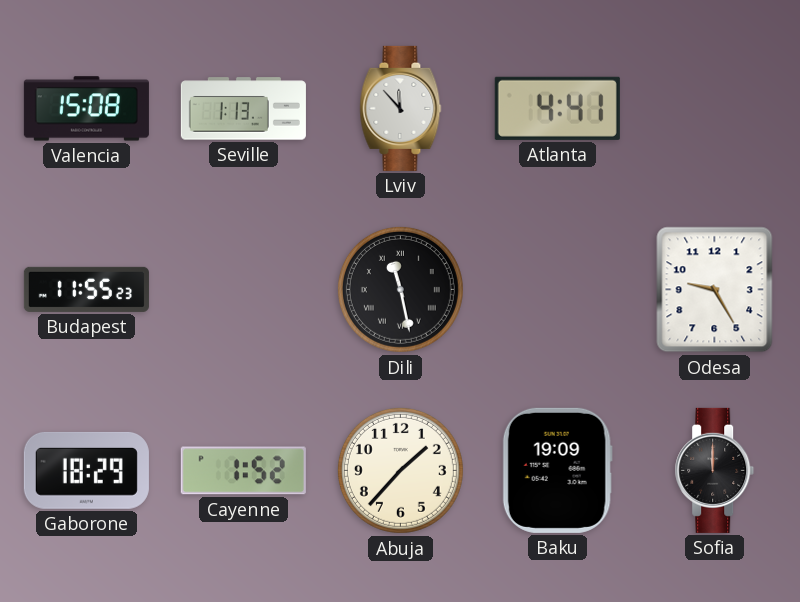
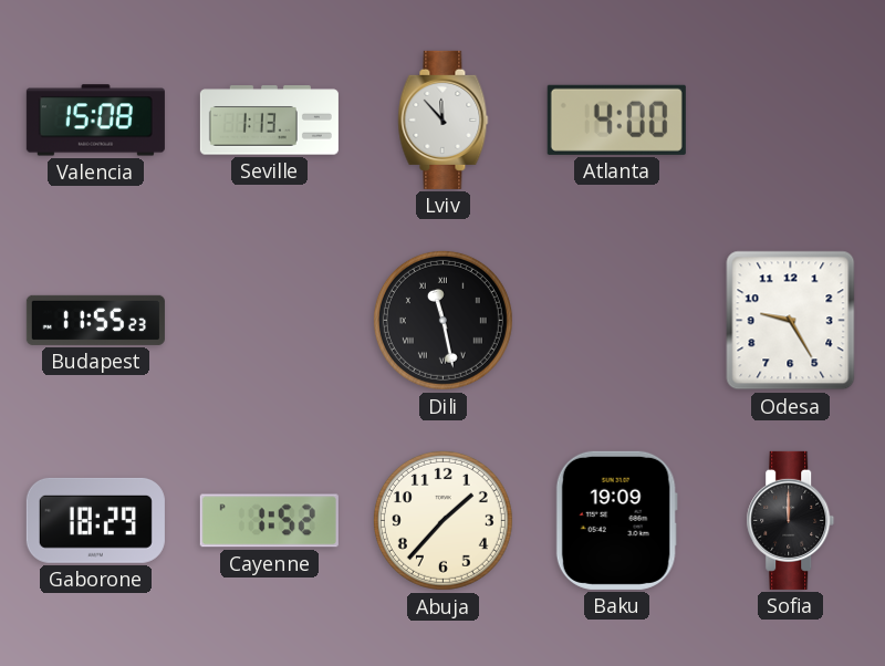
Atlanta: 4:41 -> 4:00 (616, 119)
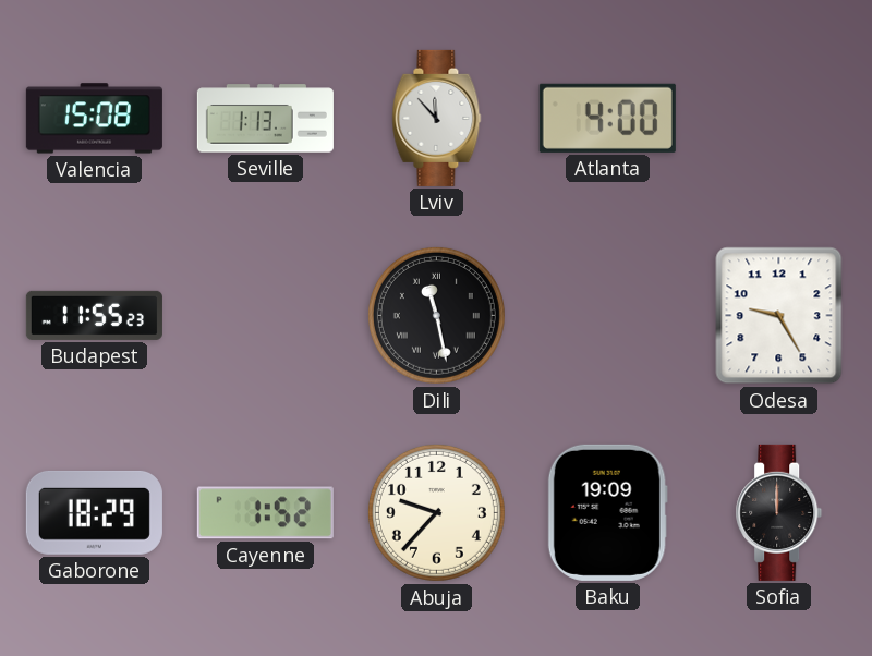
Abuja: 1:37 -> 9:37 (436, 512)
